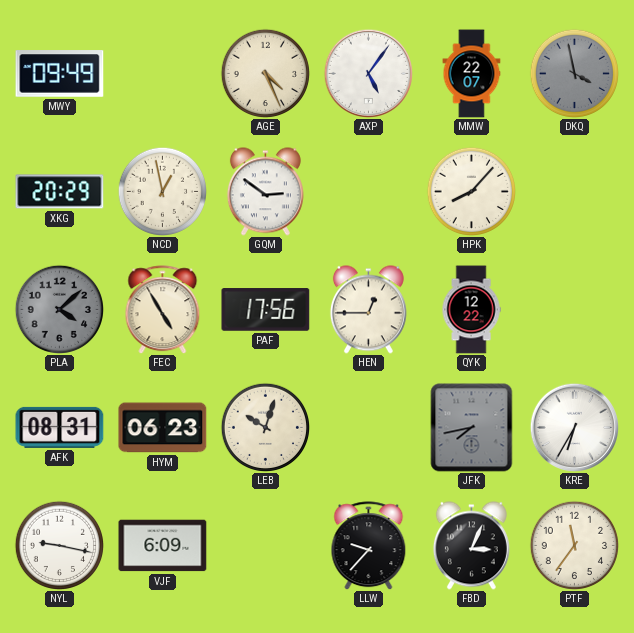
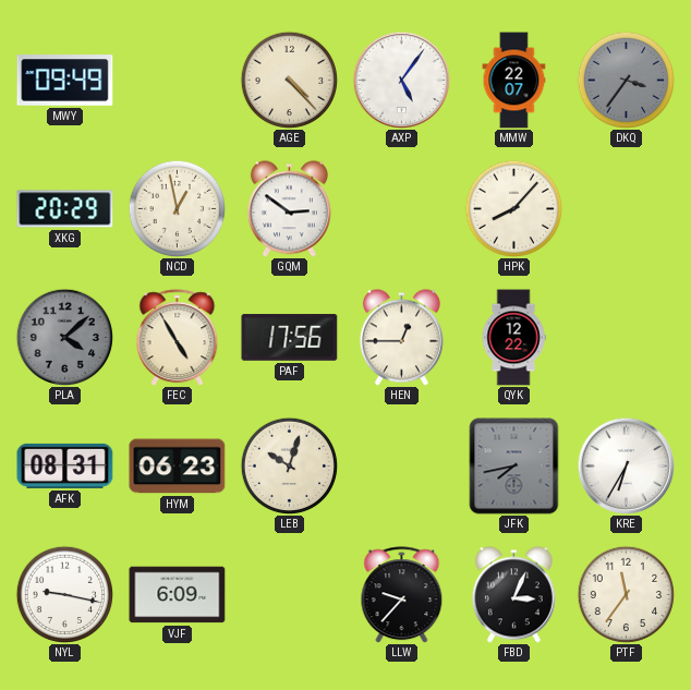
AGE: 4:26 -> 4:23 (289, 80)
DKQ: 3:58 -> 3:36 (626, 80)
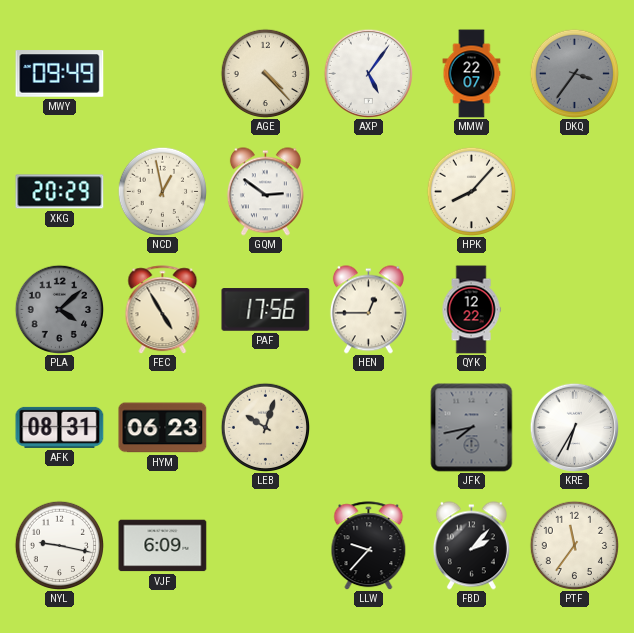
FBD: 3:04 -> 2:07 (471, 546)
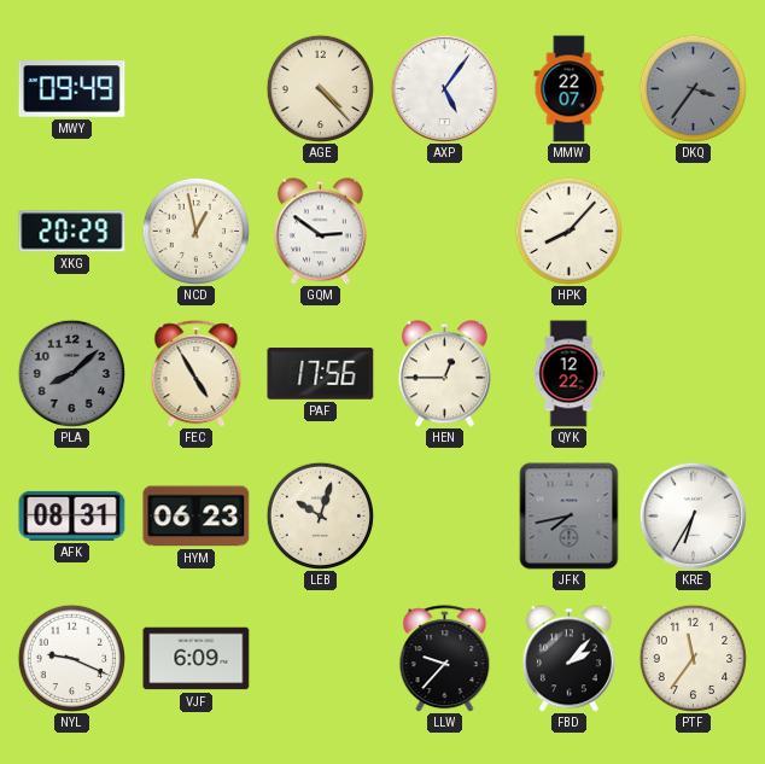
PLA: 4:08 -> 8:08 (71, 373)
NYL: 9:17 -> 9:19 (71, 658)
